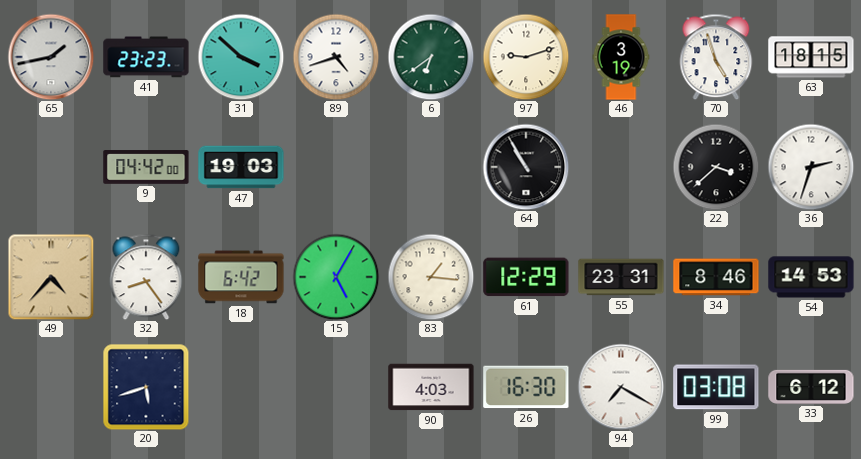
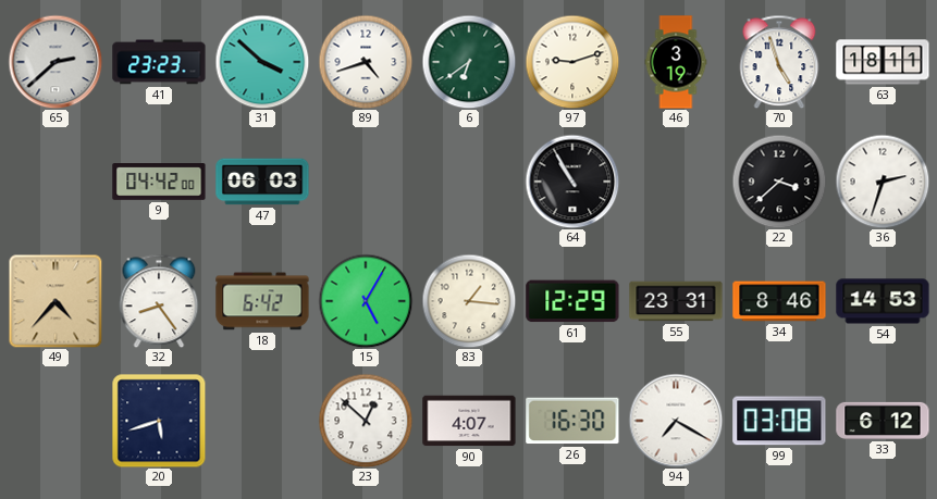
65: 1:43 -> 2:38 (56, 62)
63: 18:15 -> 18:11 (883, 62)
47: 19:03 -> 06:03 (262, 182)
23: none -> 12:52 (366, 421)
90: 4:03 -> 4:07 (469, 421)
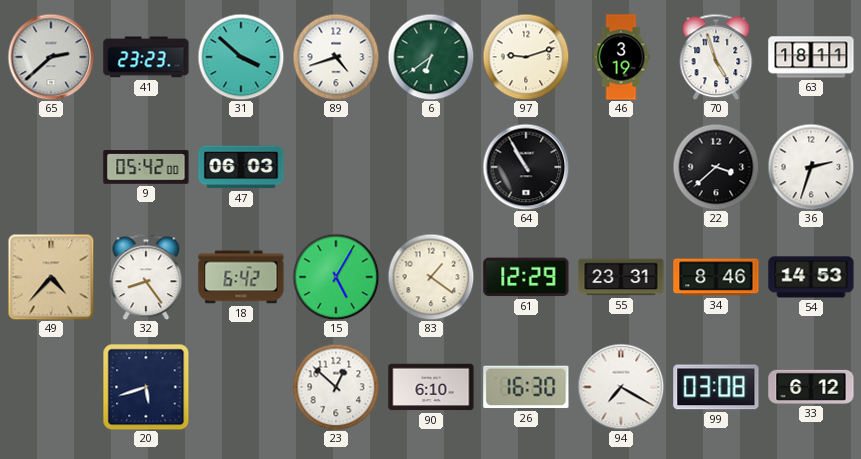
9: 04:42 -> 05:42 (146, 167)
83: 1:16 -> 1:21 (431, 277)
90: 4:07 -> 6:10 (431, 387)
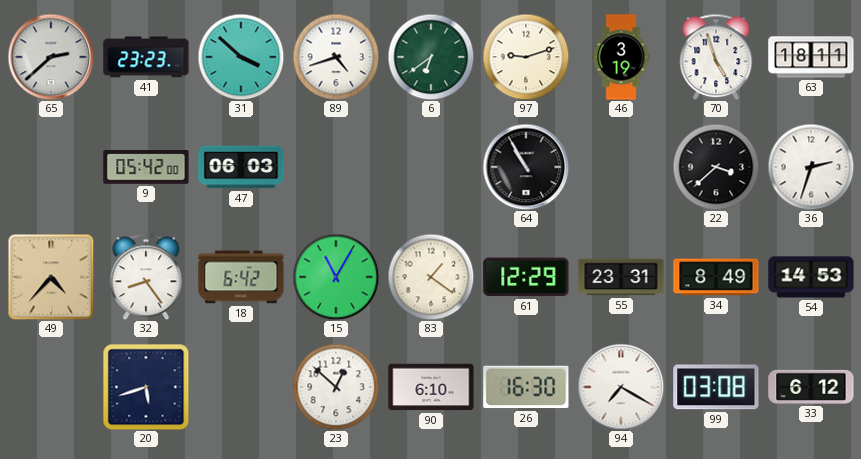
15: 5:05 -> 11:05 (336, 277)
34: 8:46 -> 8:49 (716, 277)
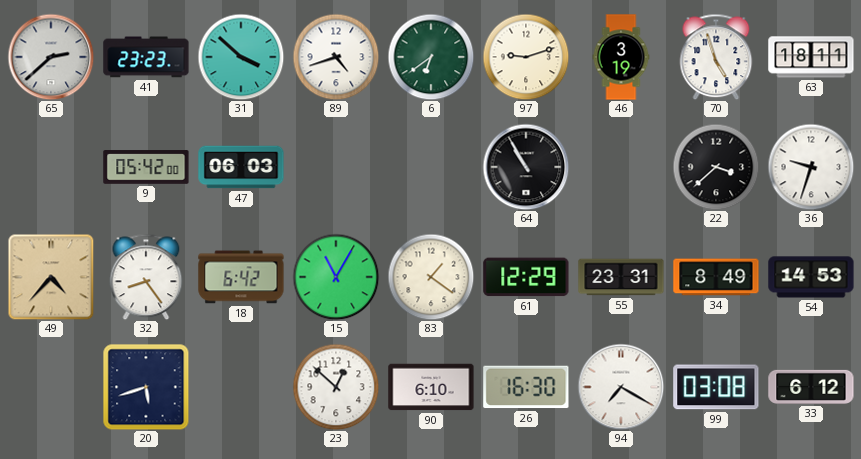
36: 2:33 -> 9:33 (811, 167)
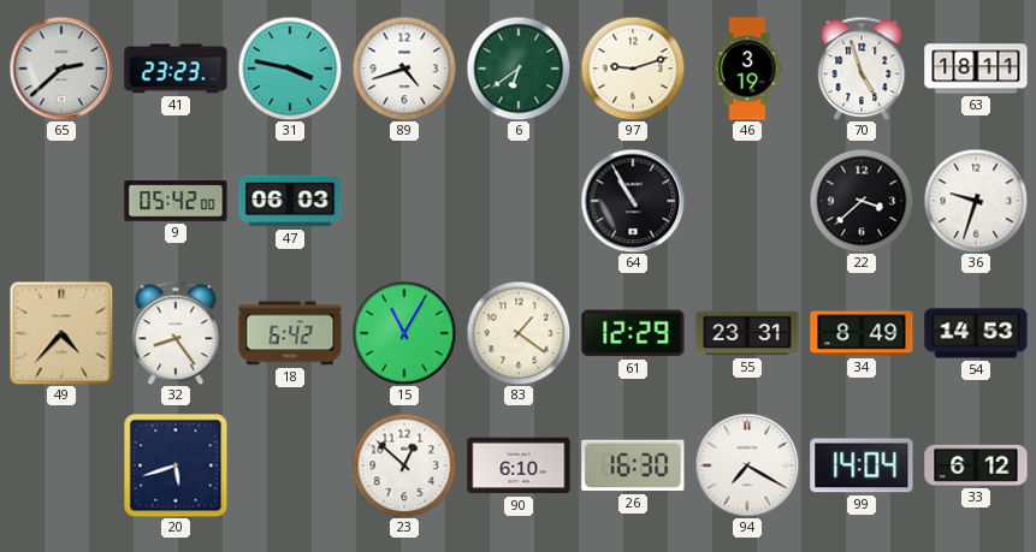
31: 3:52 -> 3:47 (290, 69)
99: 03:08 -> 14:04 (862, 465)
